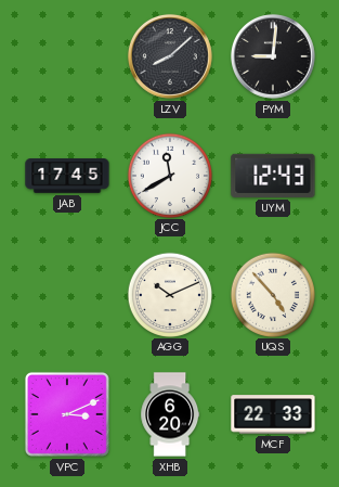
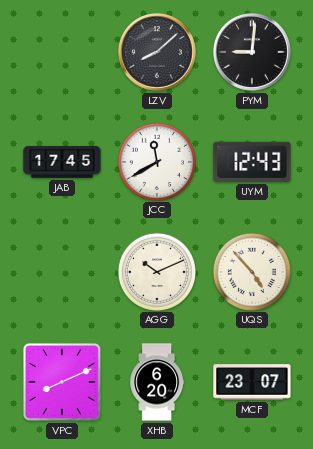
VPC: 3:11 -> 8:11 (62, 382)
MCF: 22:33 -> 23:07 (252, 382)
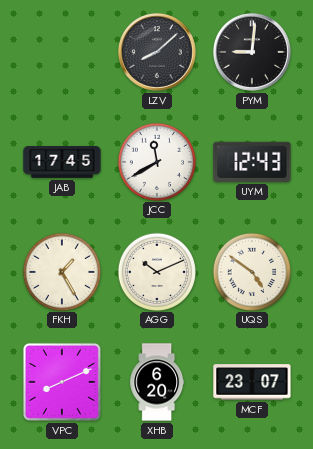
FKH: none -> 1:25 (61, 271)
UQS: 4:53 -> 4:51 (251, 271)
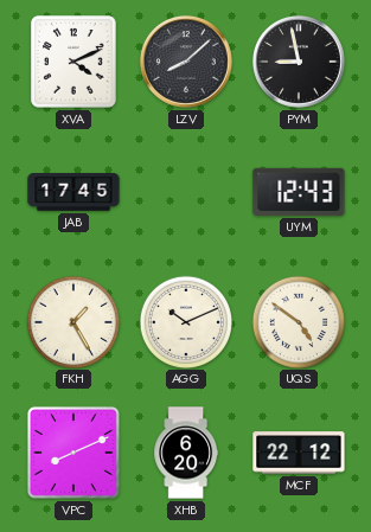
XVA: none -> 4:11 (73, 62)
PYM: 9:01 -> 8:58 (299, 62)
JCC: 11:40 -> none (156, 161)
MCF: 23:07 -> 22:12 (299, 453)
